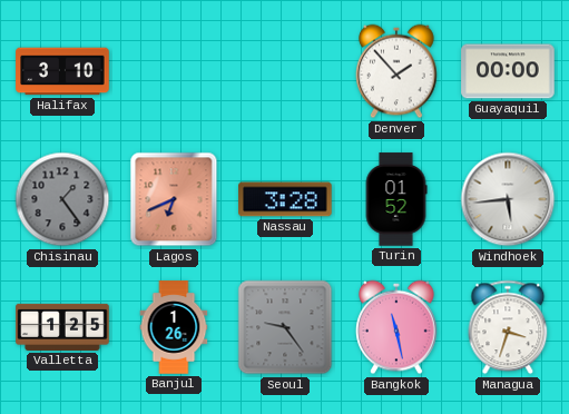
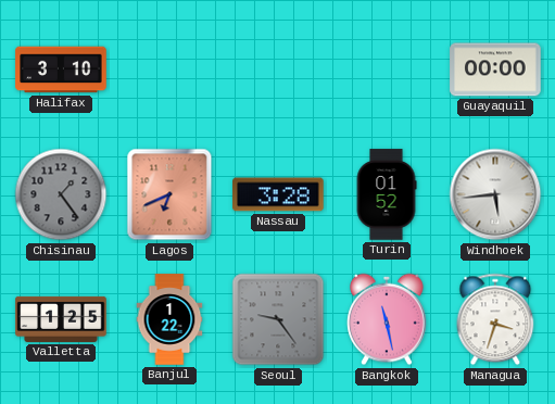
Denver: 1:53 -> none (396, 71)
Banjul: 1:26 -> 1:22 (169, 319)
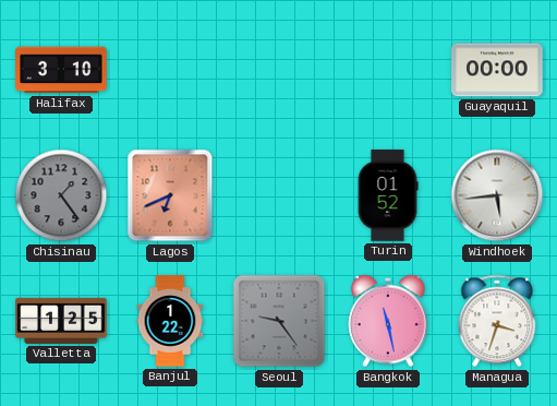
Nassau: 3:28 -> none (278, 194)
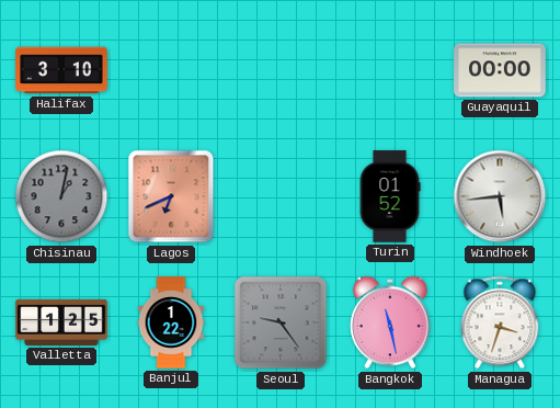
Chisinau: 1:24 -> 1:02 (61, 196)
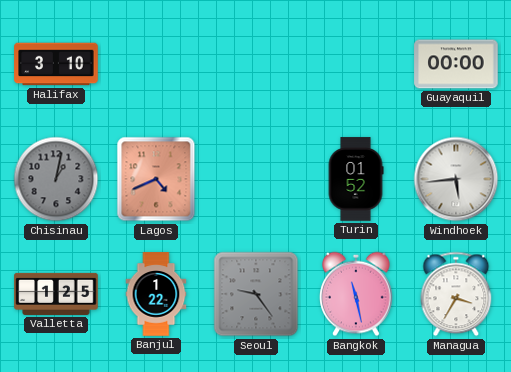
Lagos: 6:41 -> 4:41 (156, 179)
Managua: 3:33 -> 3:35 (456, 294)
